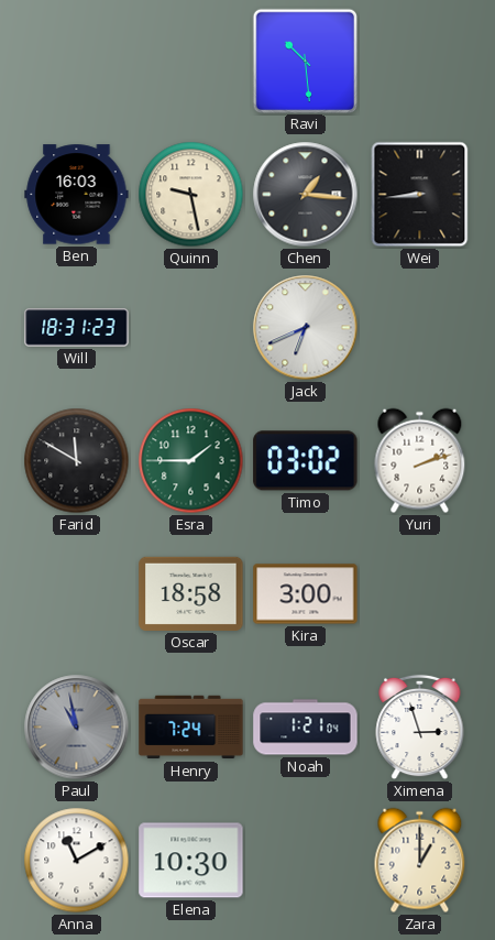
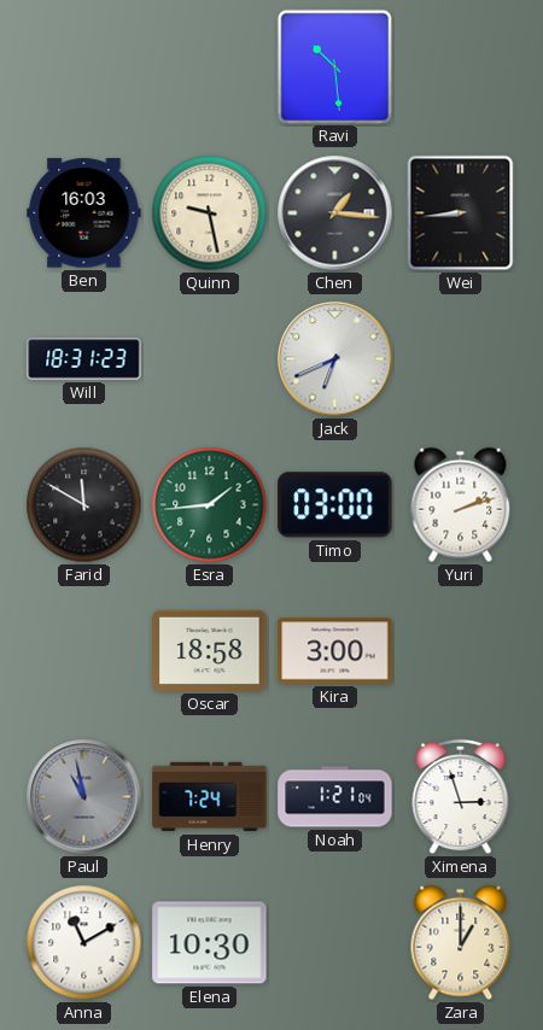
Esra: 1:45 -> 1:44 (210, 505)
Timo: 03:02 -> 03:00 (335, 505)
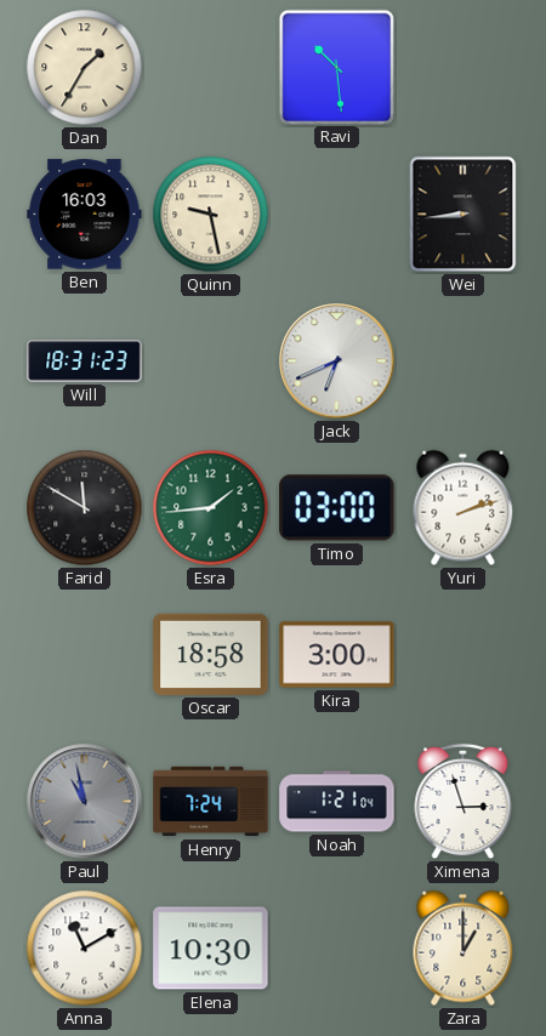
Dan: none -> 1:35 (85, 68)
Chen: 1:16 -> none (335, 213)
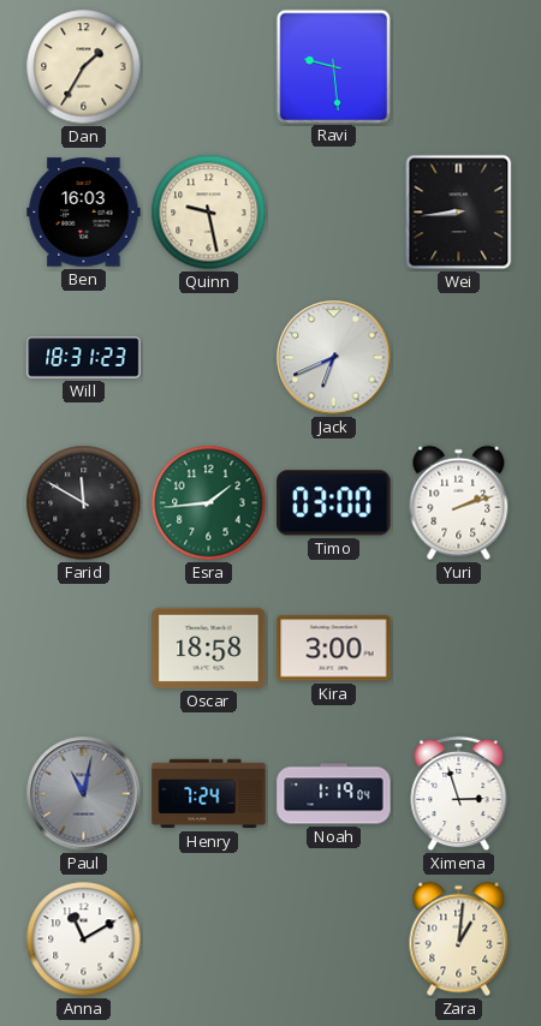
Ravi: 10:29 -> 9:29 (333, 66)
Paul: 10:58 -> 11:02 (84, 794)
Noah: 1:21 -> 1:19 (334, 794)
Elena: 10:30 -> none (211, 949)
Zara: 1:00 -> 1:01 (459, 939)
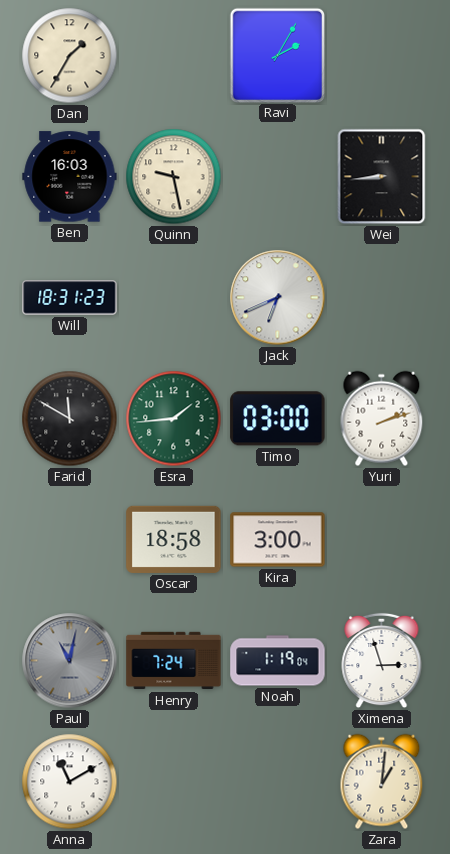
Ravi: 9:29 -> 2:05 (277, 55)
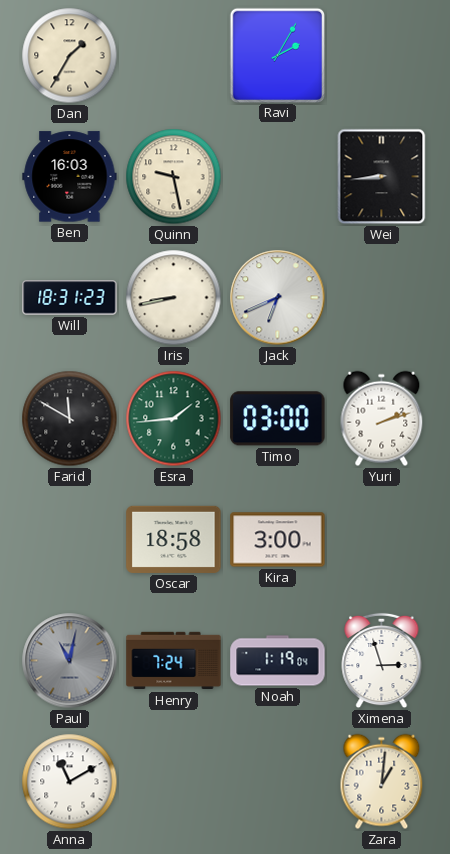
Iris: none -> 8:43 (174, 298)
